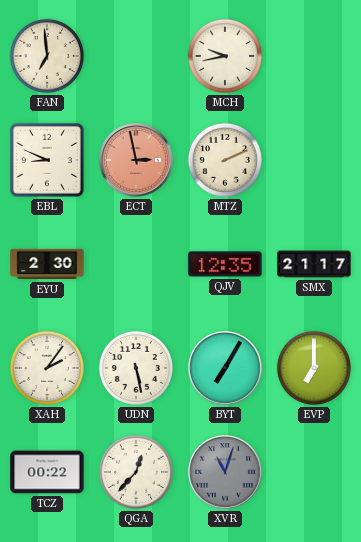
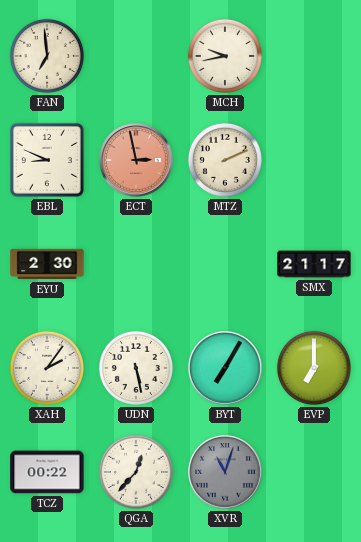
QJV: 12:35 -> none (225, 264)
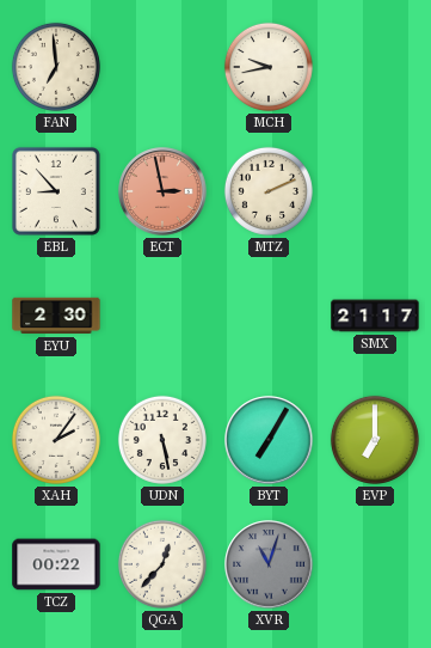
EBL: 8:49 -> 8:53 (56, 191)
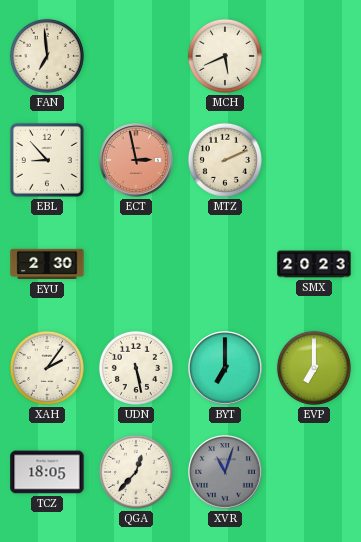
MCH: 9:43 -> 5:41 (225, 56)
SMX: 21:17 -> 20:23 (314, 264)
BYT: 7:05 -> 7:00 (225, 368)
TCZ: 00:22 -> 18:05 (47, 472)
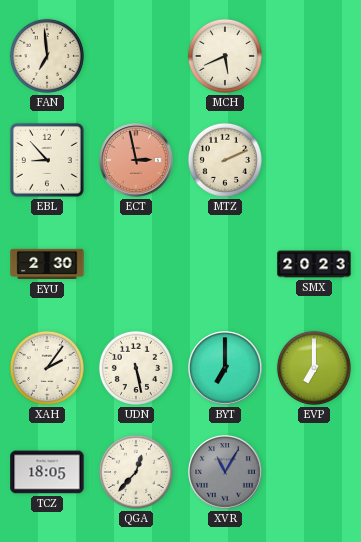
XVR: 11:03 -> 11:05 (225, 472)
